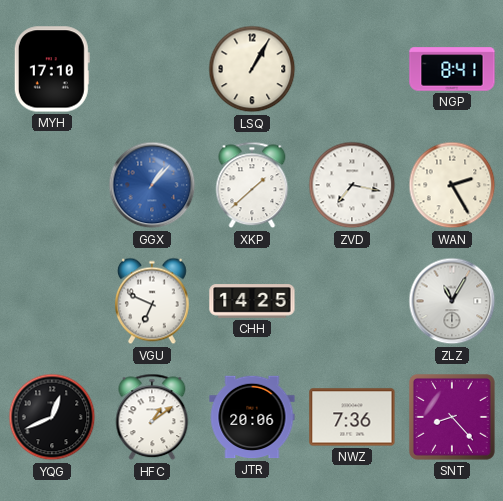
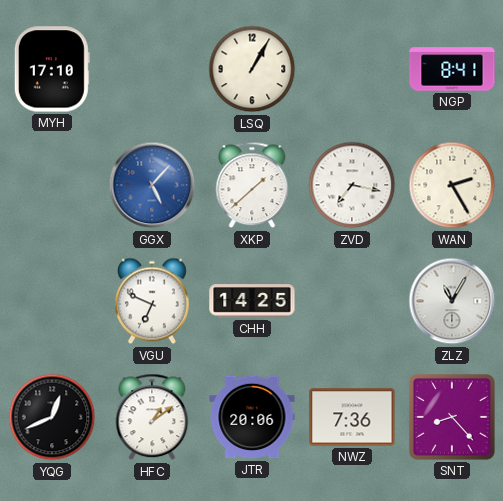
GGX: 1:07 -> 5:07 (152, 185)
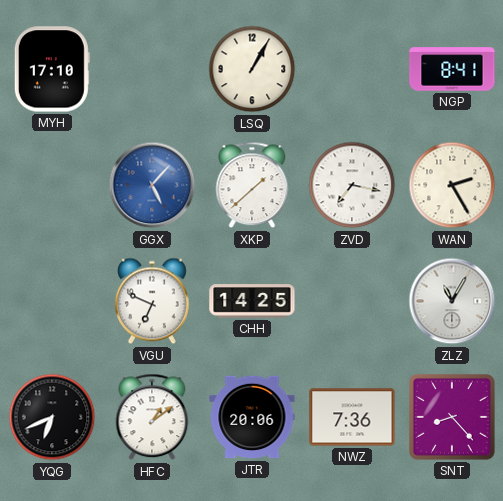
YQG: 12:41 -> 6:41 (52, 417)
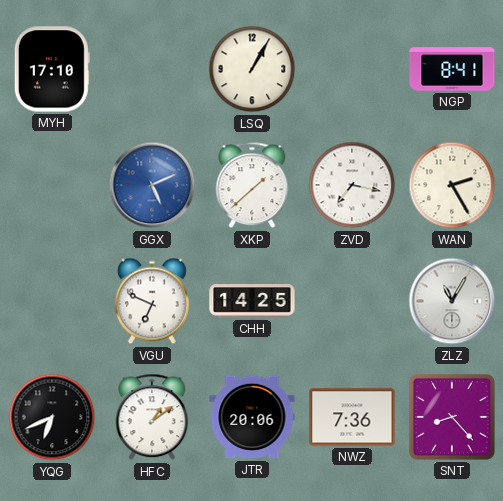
GGX: 5:07 -> 5:11 (152, 185)
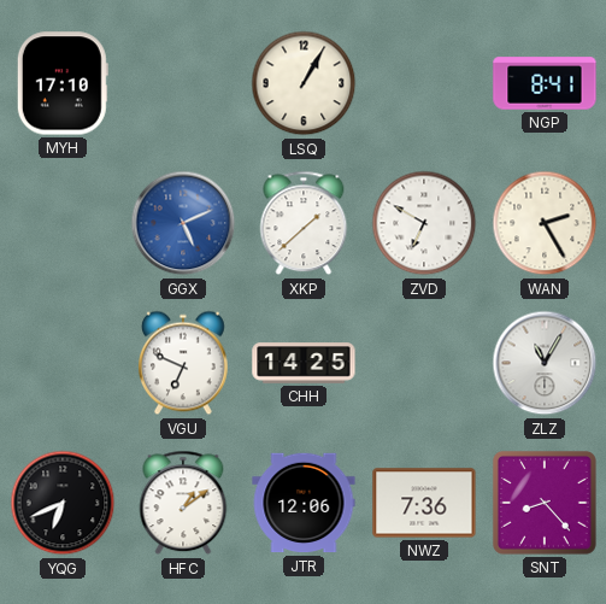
ZVD: 7:17 -> 6:50 (424, 223)
JTR: 20:06 -> 12:06 (304, 503)
